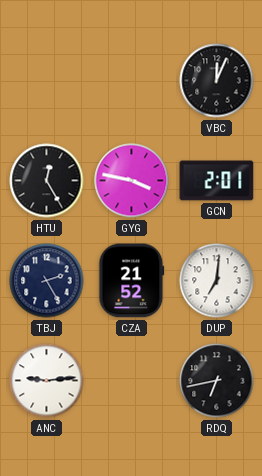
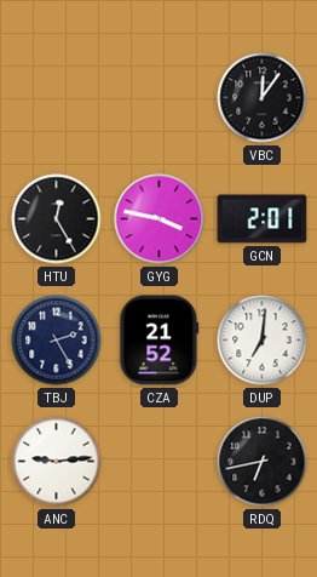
VBC: 12:04 -> 12:06 (263, 98)
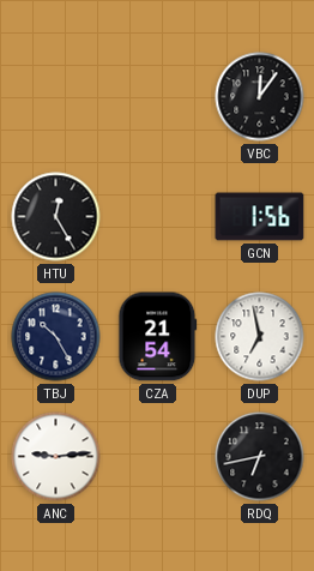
GYG: 3:47 -> none (160, 219)
GCN: 2:01 -> 1:56 (260, 217)
TBJ: 2:25 -> 10:25 (56, 337)
CZA: 21:52 -> 21:54 (158, 337)
DUP: 7:01 -> 6:58 (260, 337)
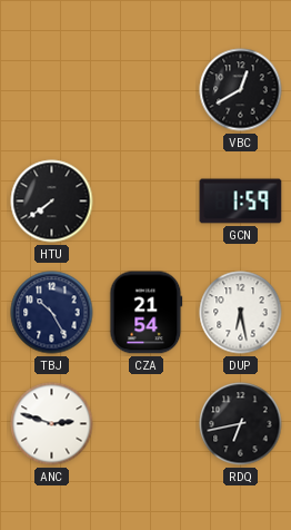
VBC: 12:06 -> 12:40 (241, 90)
HTU: 12:25 -> 7:39 (52, 202)
GCN: 1:56 -> 1:59 (241, 202)
DUP: 6:58 -> 6:28 (241, 313)
ANC: 9:14 -> 2:48 (52, 424)
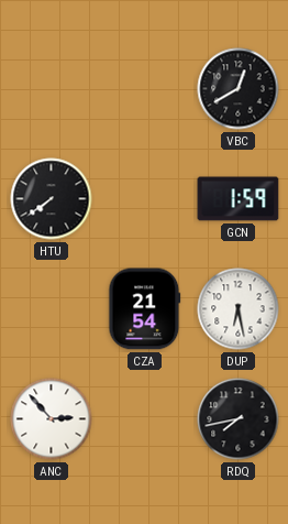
TBJ: 10:25 -> none (52, 313)
ANC: 2:48 -> 2:53 (52, 419)
RDQ: 6:43 -> 7:43 (239, 419)
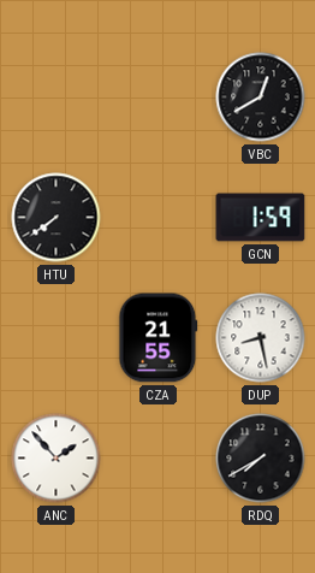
CZA: 21:54 -> 21:55 (159, 338)
DUP: 6:28 -> 8:28 (261, 338)
ANC: 2:53 -> 1:53 (57, 459)
RDQ: 7:43 -> 7:40 (261, 459)
